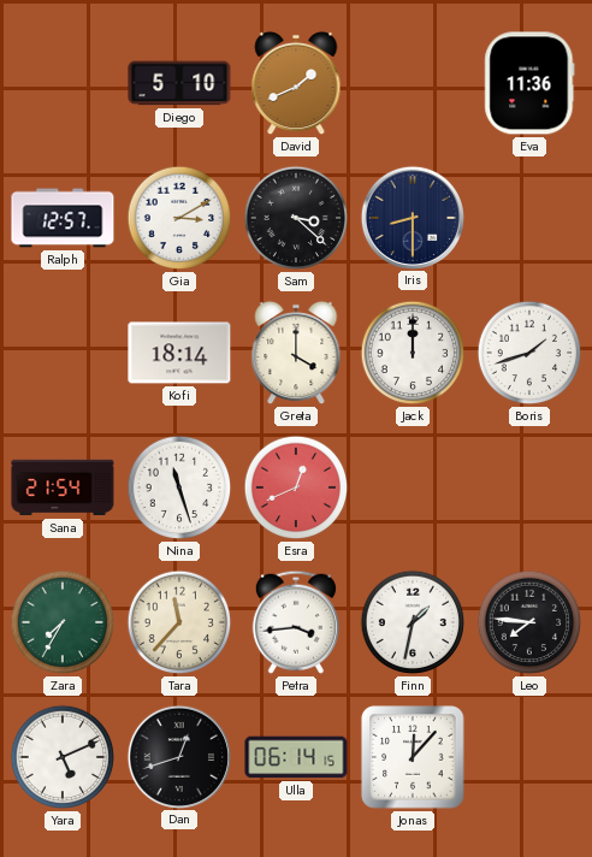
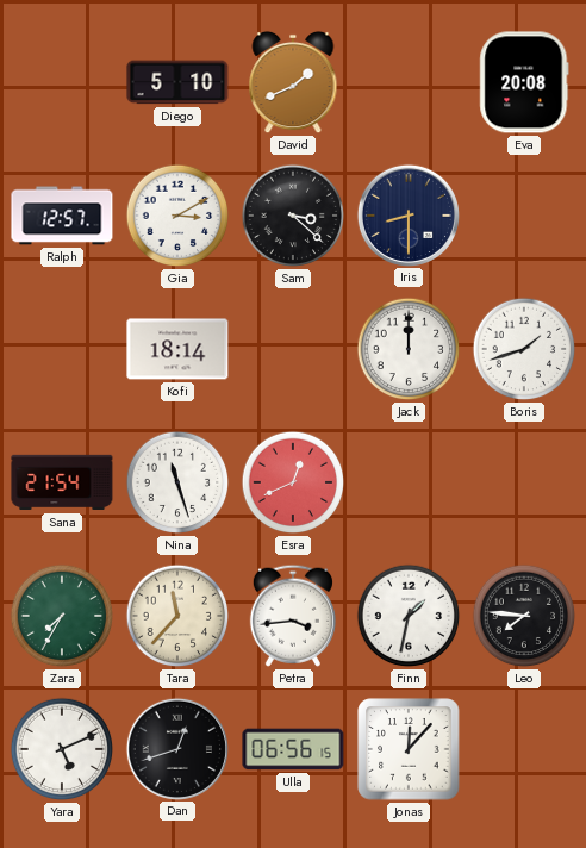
Eva: 11:36 -> 20:08 (524, 82)
Greta: 4:00 -> none (296, 353)
Ulla: 06:14 -> 06:56 (293, 749)
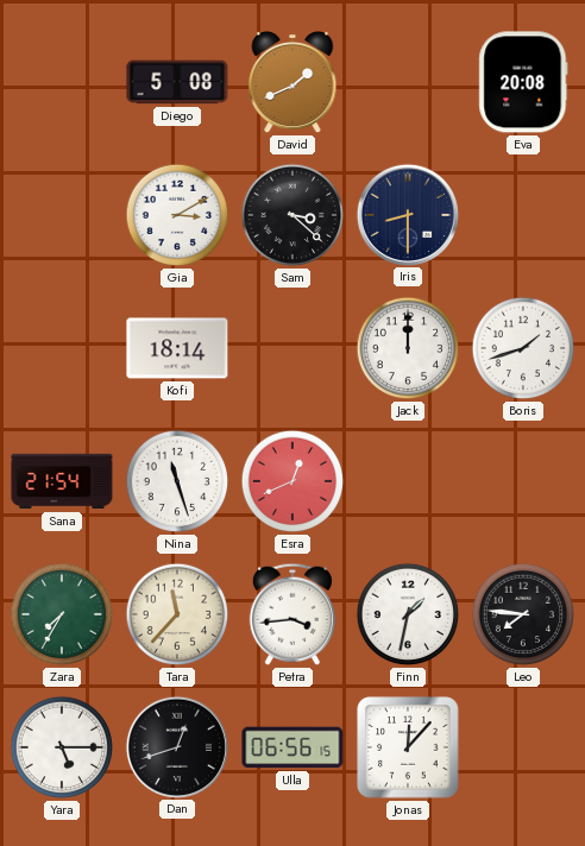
Diego: 5:10 -> 5:08 (177, 82)
Ralph: 12:57 -> none (62, 216)
Yara: 5:11 -> 5:15 (62, 747)
